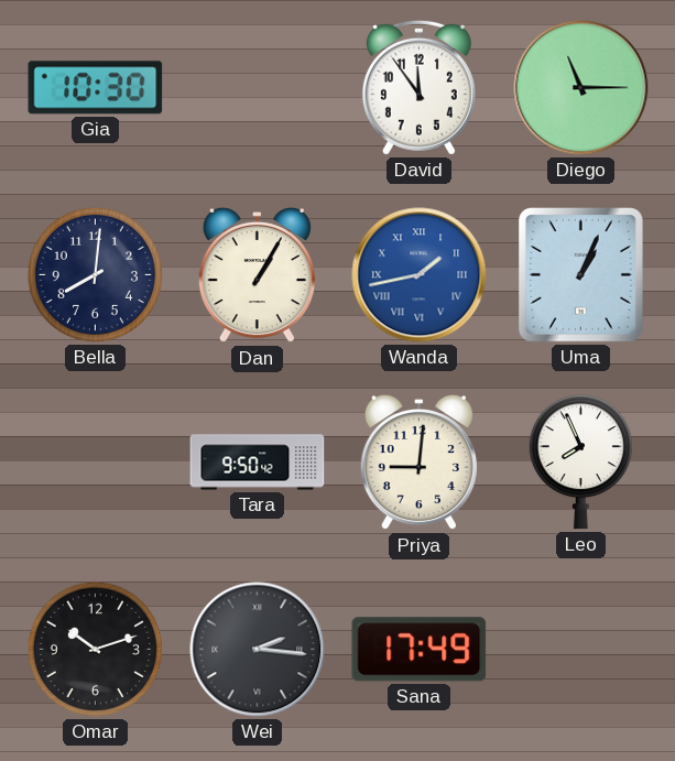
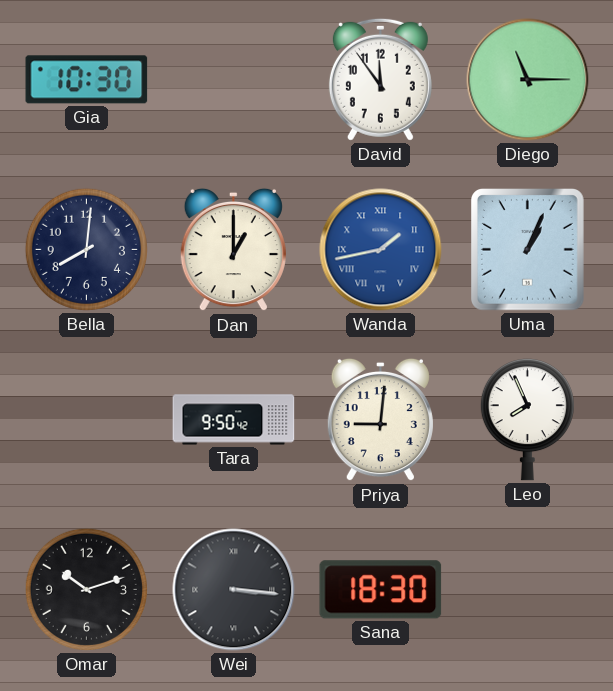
Dan: 1:05 -> 1:00 (233, 250)
Wei: 2:16 -> 3:16 (234, 590)
Sana: 17:49 -> 18:30 (381, 590)
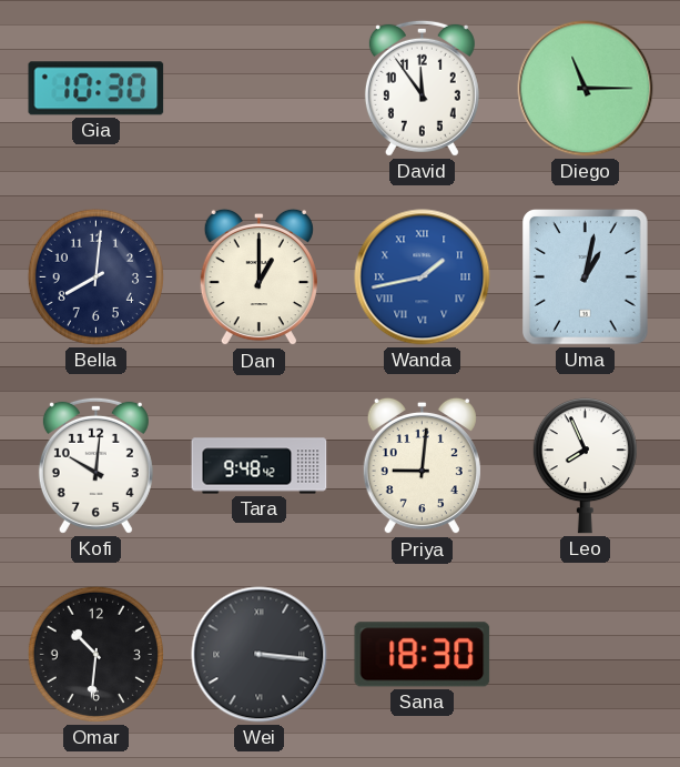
Uma: 1:04 -> 1:02 (586, 277)
Kofi: none -> 10:01 (95, 465)
Tara: 9:50 -> 9:48 (260, 466)
Omar: 10:12 -> 10:31 (95, 654)
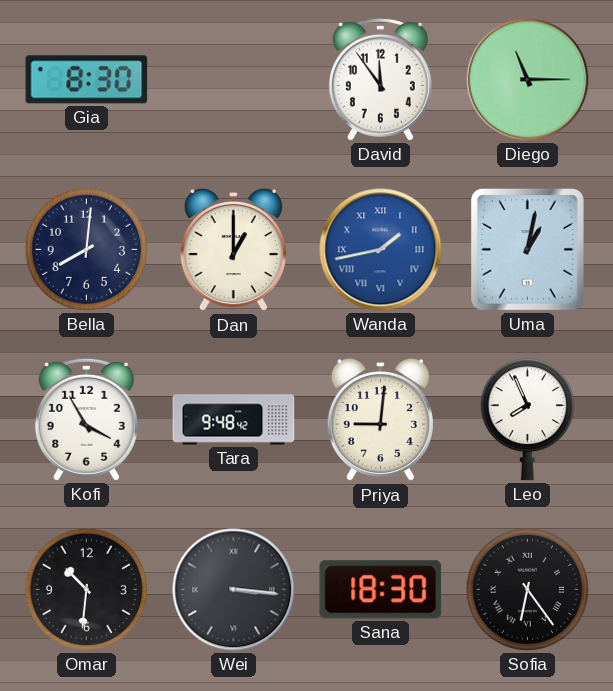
Gia: 10:30 -> 8:30 (87, 80)
Kofi: 10:01 -> 3:55 (86, 419)
Sofia: none -> 6:24 (527, 589)
